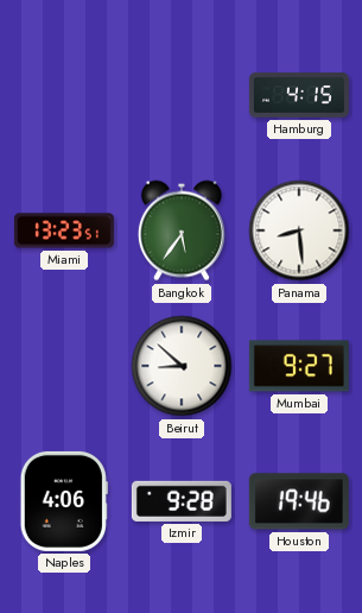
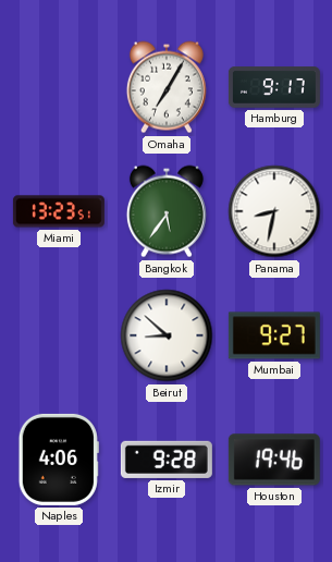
Omaha: none -> 7:05 (167, 87)
Hamburg: 4:15 -> 9:17 (274, 87)
Panama: 8:29 -> 8:32 (274, 211)
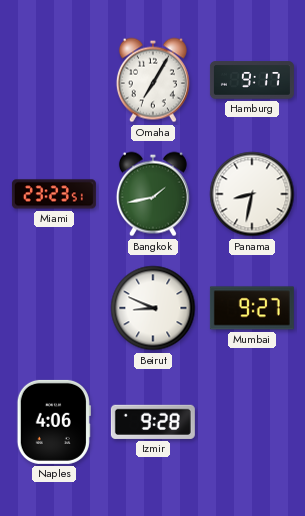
Miami: 13:23 -> 23:23 (54, 194)
Bangkok: 5:36 -> 1:43 (153, 194)
Beirut: 8:52 -> 8:49 (153, 308)
Houston: 19:46 -> none (274, 460)
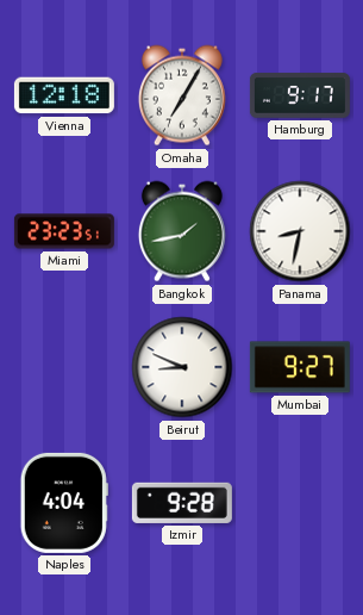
Vienna: none -> 12:18 (64, 95)
Naples: 4:06 -> 4:04 (64, 503)
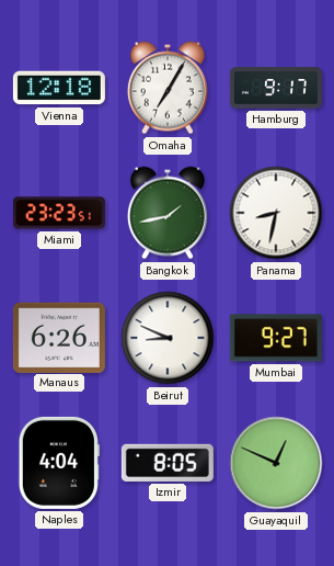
Manaus: none -> 6:26 (59, 337)
Izmir: 9:28 -> 8:05 (168, 463)
Guayaquil: none -> 12:49 (276, 463)
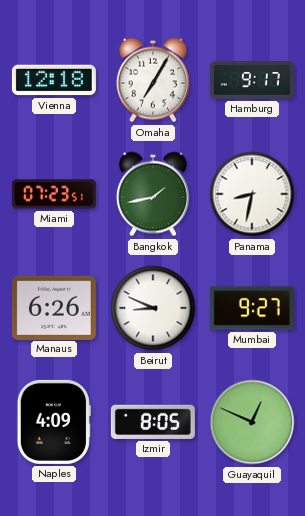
Miami: 23:23 -> 07:23 (54, 194)
Naples: 4:04 -> 4:09 (54, 422)
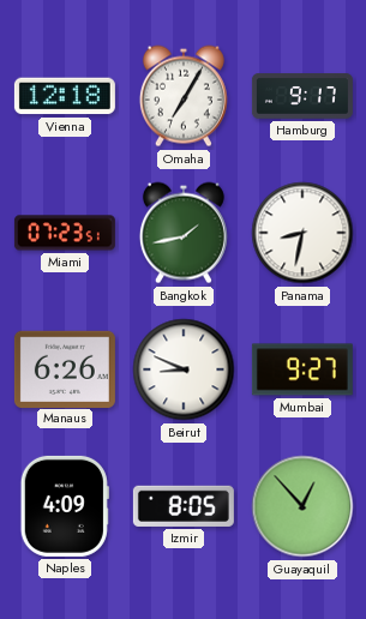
Guayaquil: 12:49 -> 12:53 (302, 506)
